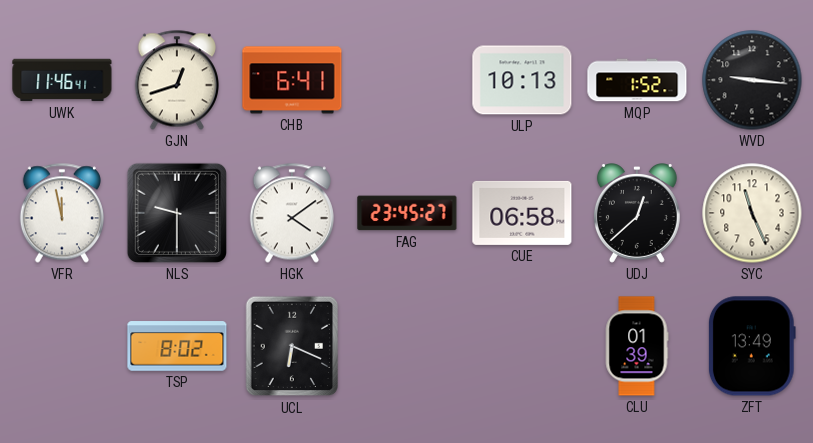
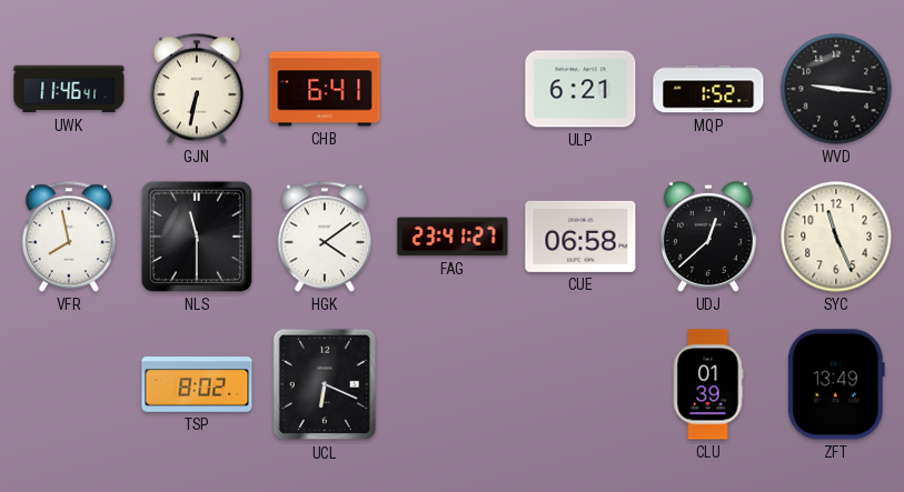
GJN: 12:42 -> 6:32 (197, 89)
ULP: 10:13 -> 6:21 (580, 89)
VFR: 11:58 -> 7:58 (69, 237)
NLS: 9:30 -> 11:30 (197, 237)
FAG: 23:45 -> 23:41 (453, 237)
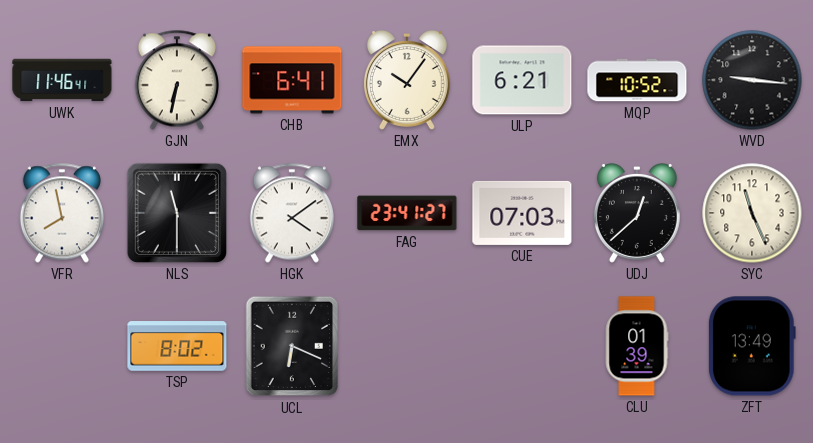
EMX: none -> 10:06 (407, 81)
MQP: 1:52 -> 10:52 (637, 80)
CUE: 06:58 -> 07:03 (522, 213)
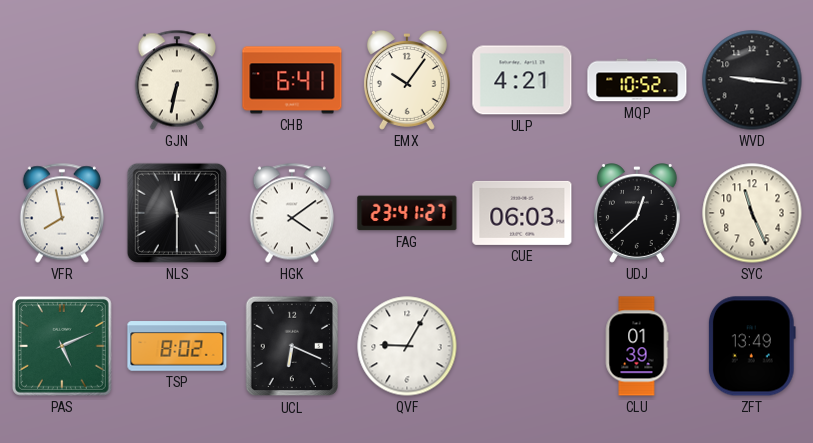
UWK: 11:46 -> none (62, 80)
ULP: 6:21 -> 4:21 (522, 80)
CUE: 07:03 -> 06:03 (522, 213)
PAS: none -> 5:11 (62, 346)
QVF: none -> 9:05 (407, 346)
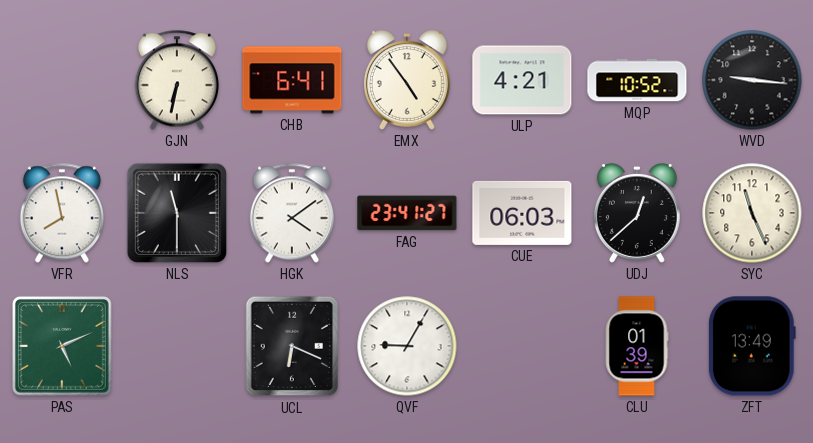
EMX: 10:06 -> 4:54 (407, 81)
TSP: 8:02 -> none (177, 346)
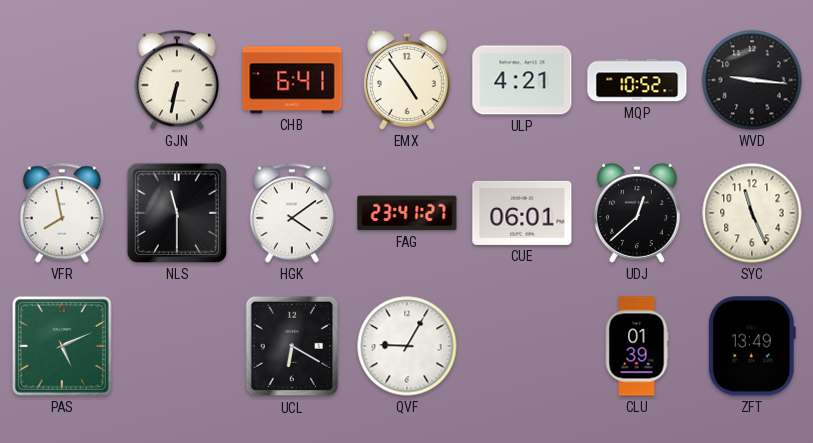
CUE: 06:03 -> 06:01 (522, 213)
UCL: 6:19 -> 6:20 (292, 346)
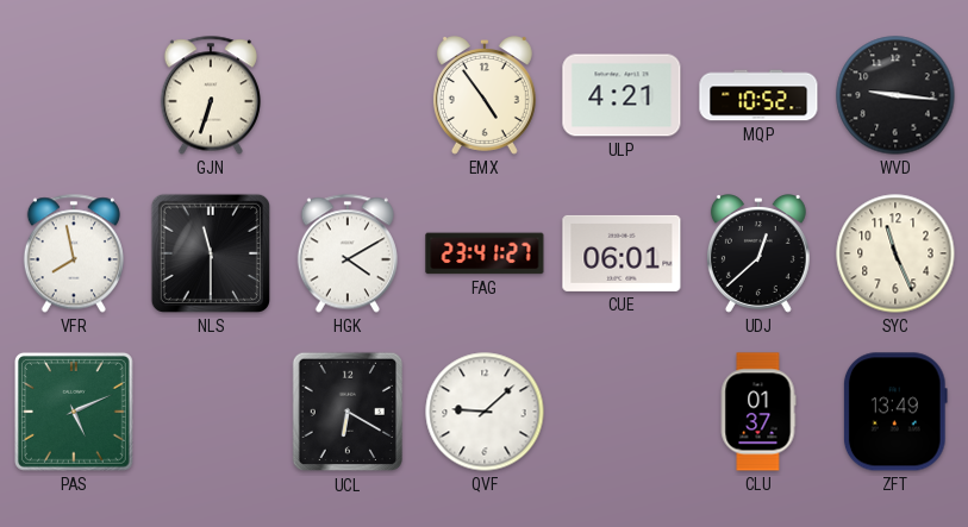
GJN: 6:32 -> 6:33 (211, 95)
CHB: 6:41 -> none (292, 80)
HGK: 4:09 -> 4:10 (348, 253)
QVF: 9:05 -> 9:08 (485, 412)
CLU: 01:39 -> 01:37 (758, 412)
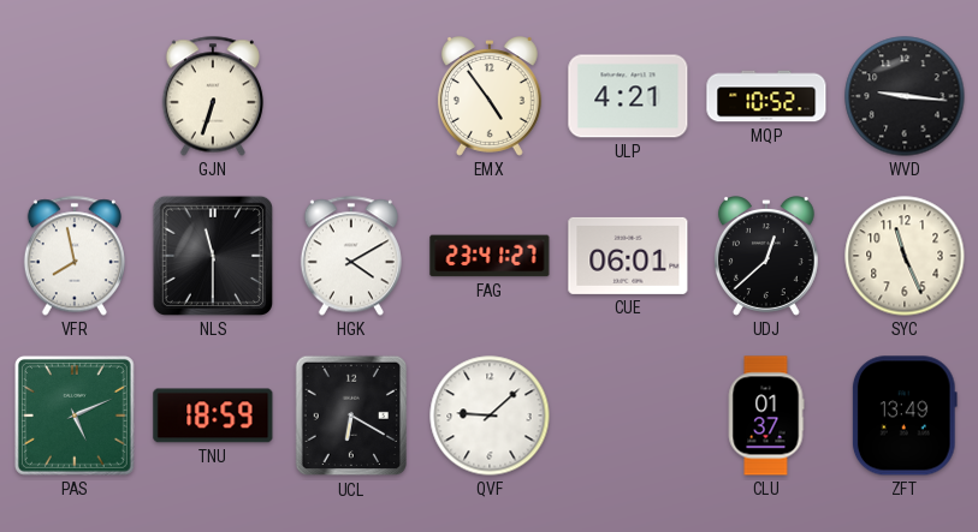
TNU: none -> 18:59 (213, 416)
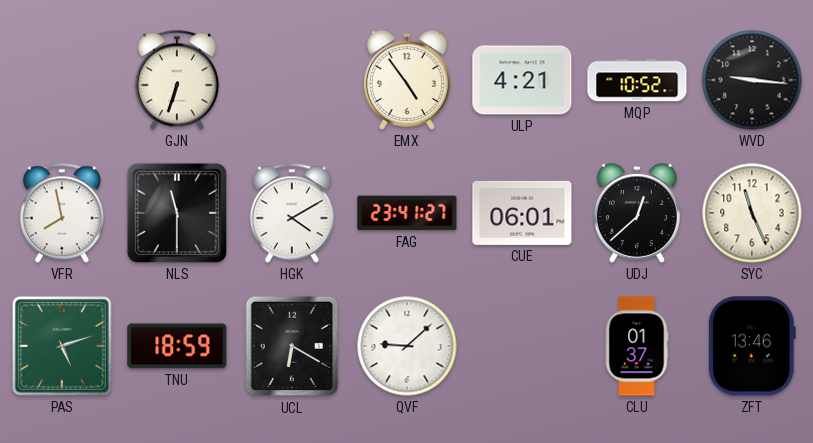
PAS: 5:11 -> 5:12 (62, 346)
ZFT: 13:49 -> 13:46 (752, 346)
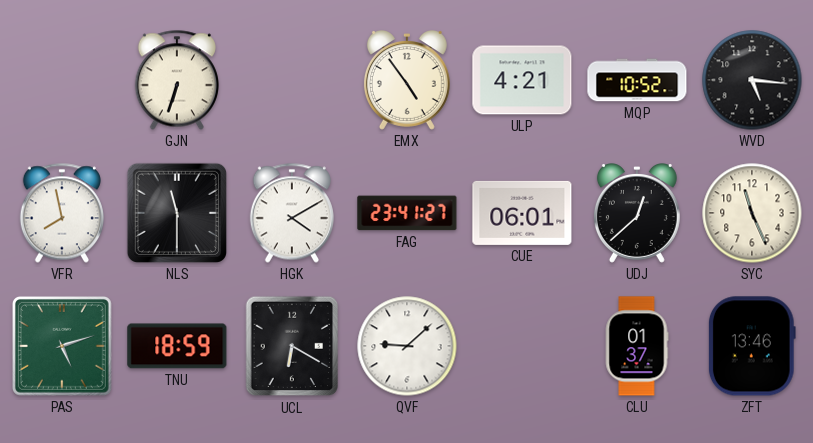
WVD: 9:16 -> 5:16 (752, 80)
